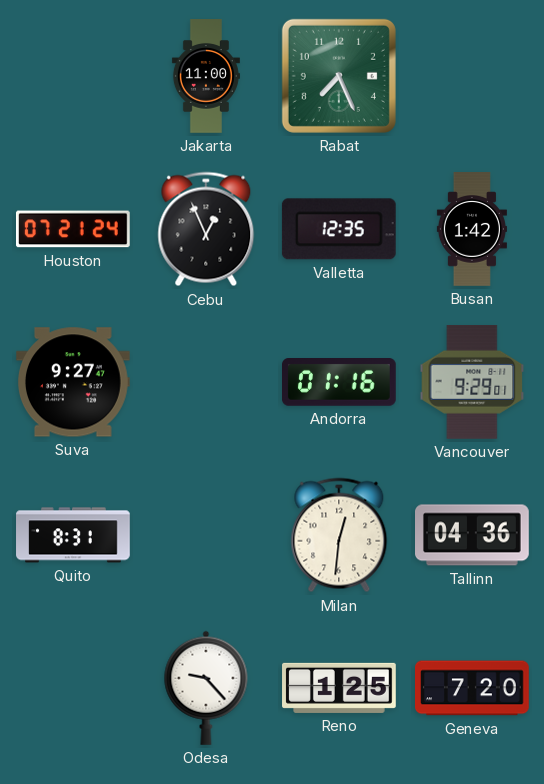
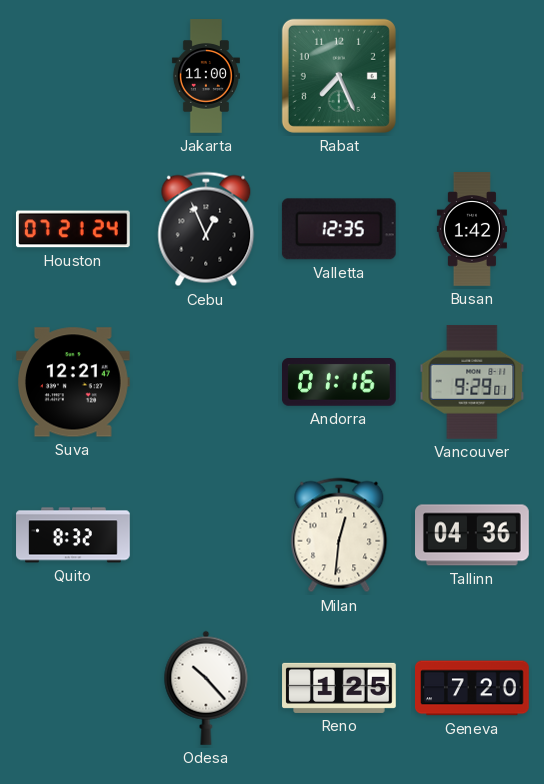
Suva: 9:27 -> 12:21 (73, 382)
Quito: 8:31 -> 8:32 (73, 535)
Odesa: 9:23 -> 10:23 (206, 688)
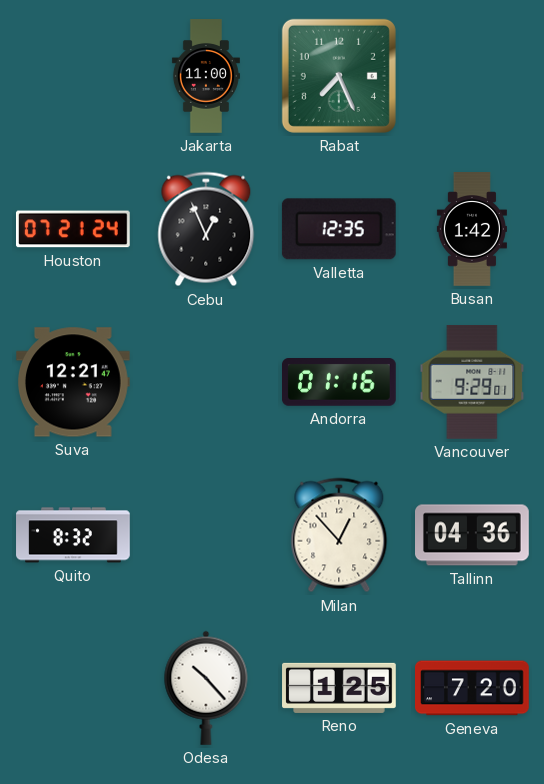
Milan: 12:31 -> 12:53 (339, 535)
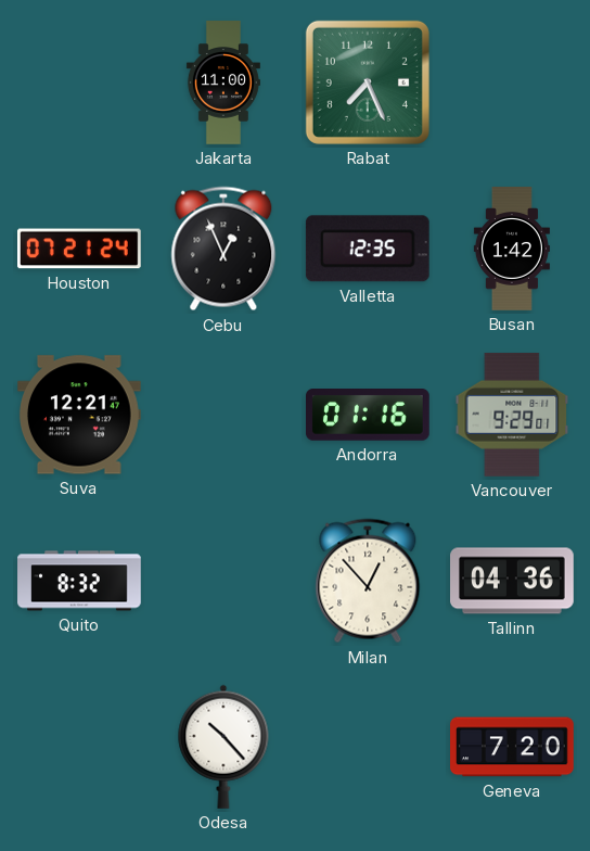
Reno: 1:25 -> none (339, 688)
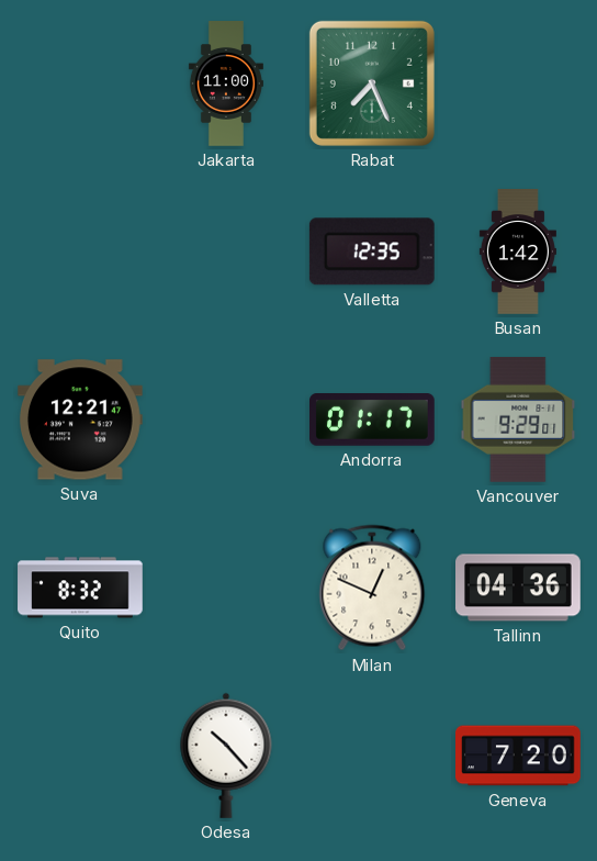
Houston: 07:21 -> none (80, 249)
Cebu: 12:56 -> none (223, 249)
Andorra: 01:16 -> 01:17 (373, 421)
Milan: 12:53 -> 12:49 (372, 588)
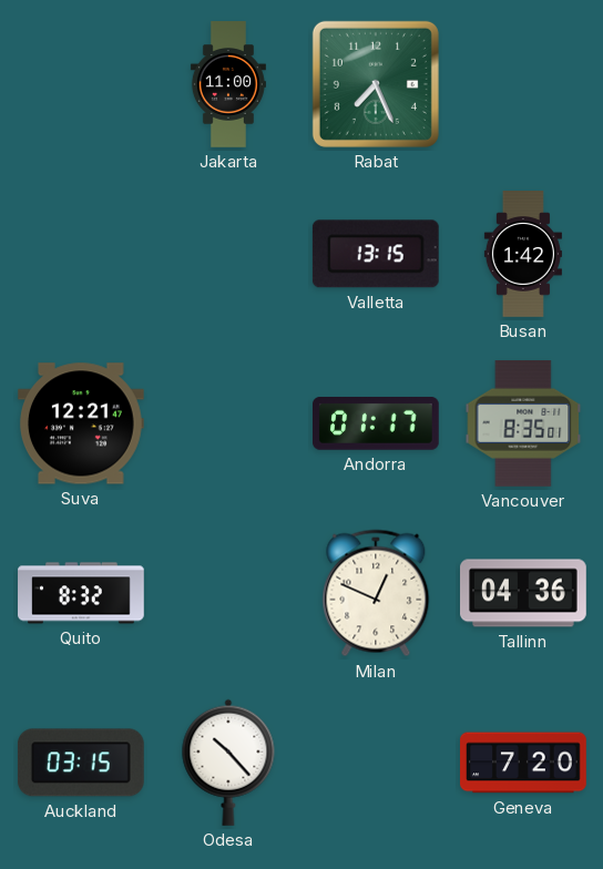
Valletta: 12:35 -> 13:15 (376, 254)
Vancouver: 9:29 -> 8:35 (523, 425)
Auckland: none -> 03:15 (81, 763)
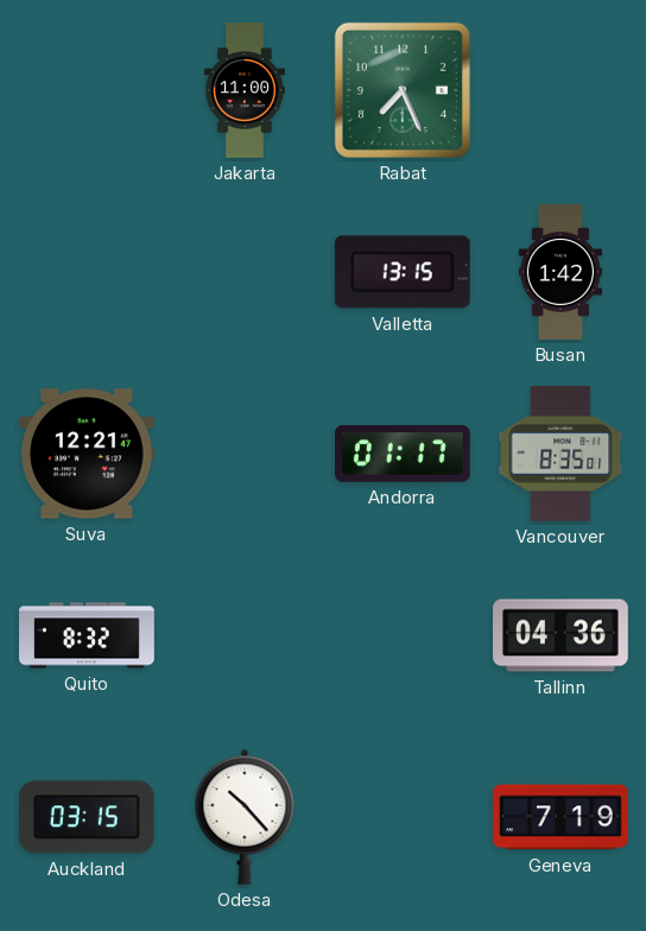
Milan: 12:49 -> none (376, 593)
Geneva: 7:20 -> 7:19 (560, 817)
